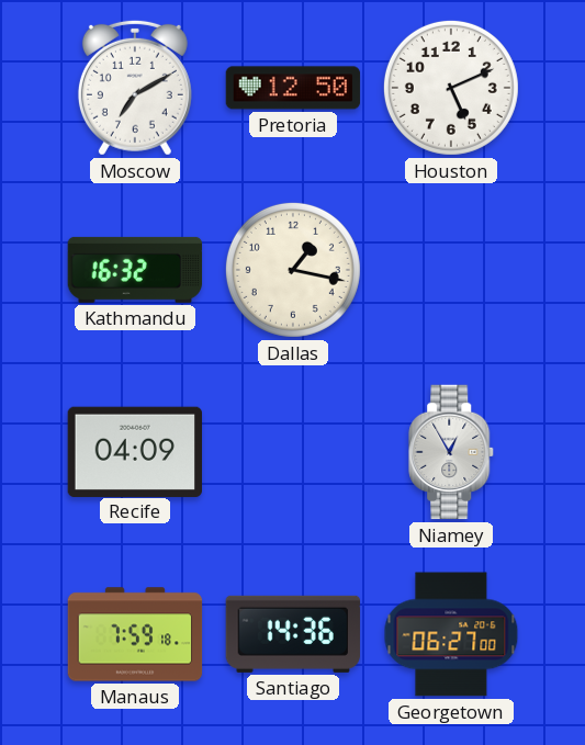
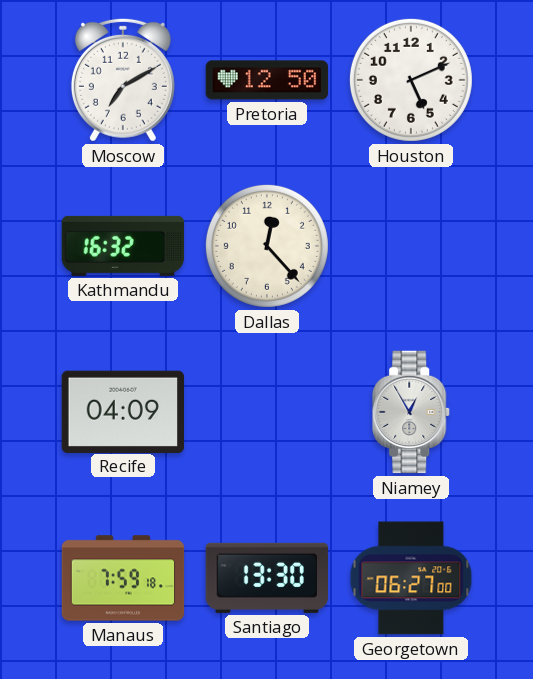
Dallas: 1:17 -> 12:23 (267, 246)
Santiago: 14:36 -> 13:30 (266, 578)
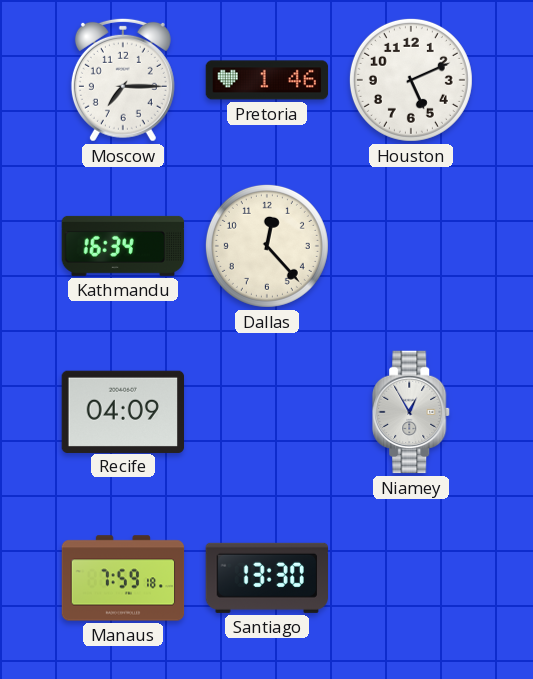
Moscow: 7:10 -> 7:15 (123, 80)
Pretoria: 12:50 -> 1:46 (267, 80)
Kathmandu: 16:32 -> 16:34 (123, 246)
Georgetown: 06:27 -> none (411, 578)
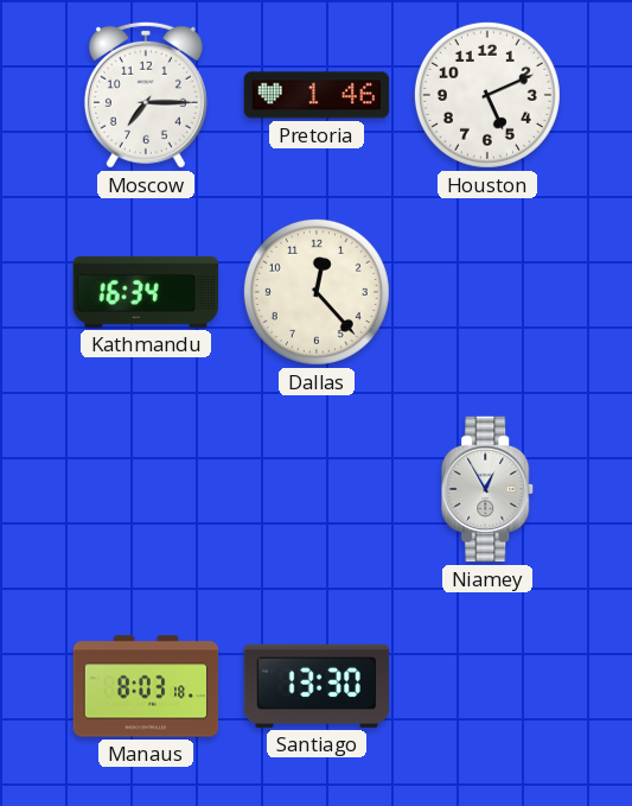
Recife: 04:09 -> none (123, 411)
Manaus: 7:59 -> 8:03 (146, 686)
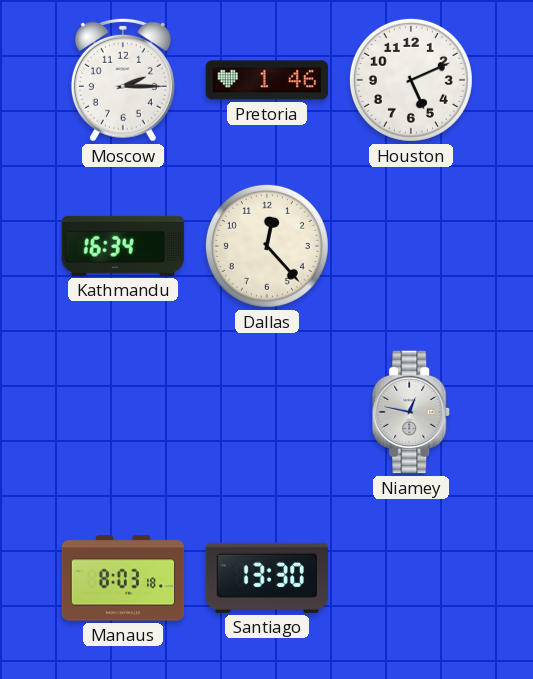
Moscow: 7:15 -> 2:15 (123, 80)
Niamey: 12:55 -> 12:47 (412, 412)
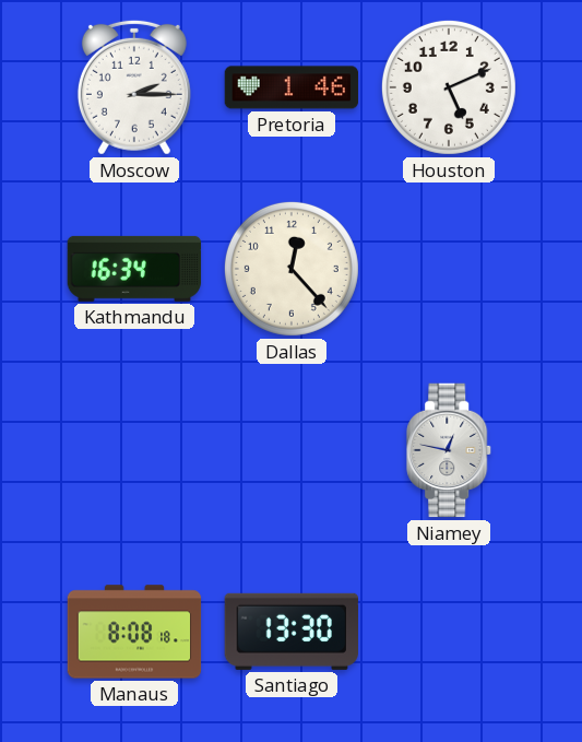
Manaus: 8:03 -> 8:08 (134, 632)
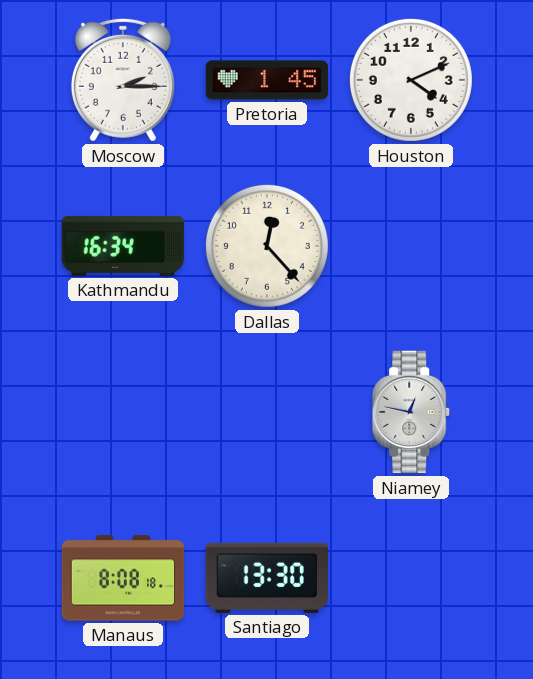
Pretoria: 1:46 -> 1:45 (267, 80)
Houston: 5:11 -> 4:11 (411, 80)
